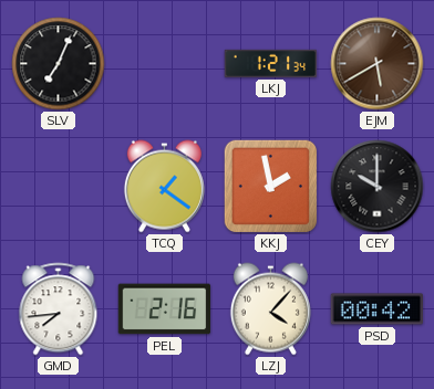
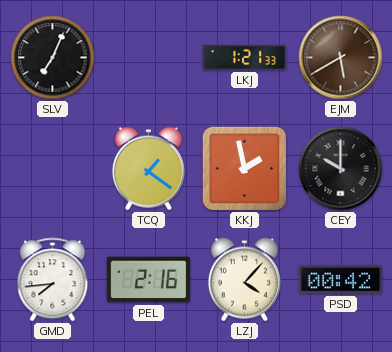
LKJ: 1:21:34 -> 1:21:33 (245, 57)
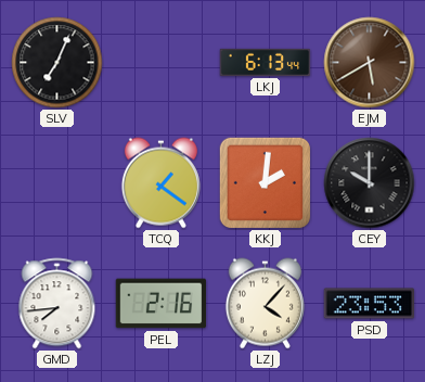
LKJ: 1:21 -> 6:13 (266, 62)
KKJ: 1:58 -> 2:01 (265, 182)
PSD: 00:42 -> 23:53 (370, 304)
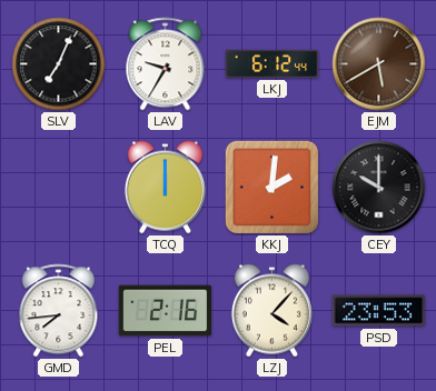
LAV: none -> 9:35 (166, 64)
LKJ: 6:13 -> 6:12 (272, 63)
TCQ: 1:21 -> 12:00 (165, 188)
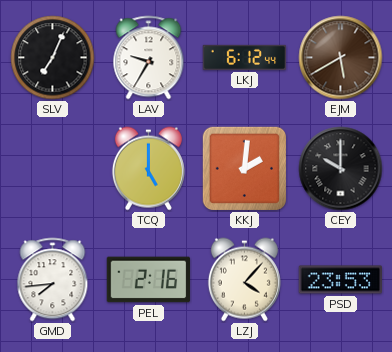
TCQ: 12:00 -> 5:00 (148, 169)
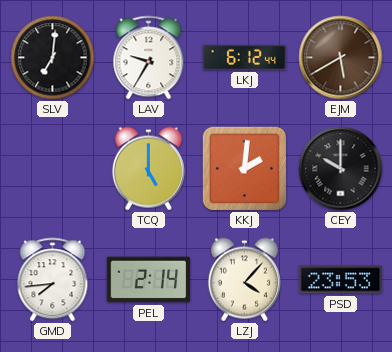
SLV: 7:04 -> 7:01 (53, 58)
PEL: 2:16 -> 2:14 (149, 280)
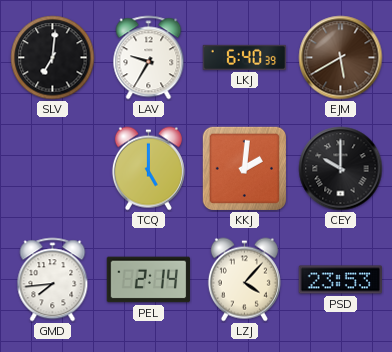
LKJ: 6:12 -> 6:40 (245, 57)
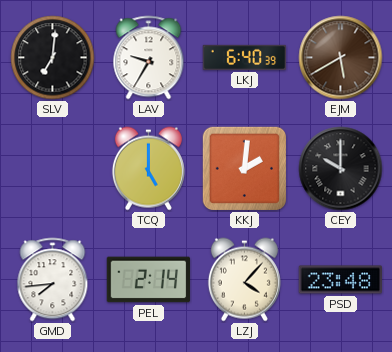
PSD: 23:53 -> 23:48 (341, 280)
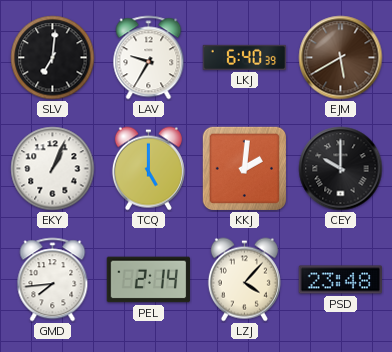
EKY: none -> 1:04 (53, 169)
